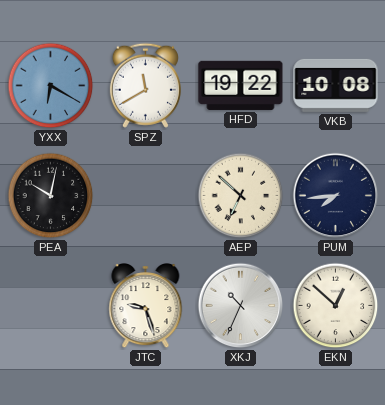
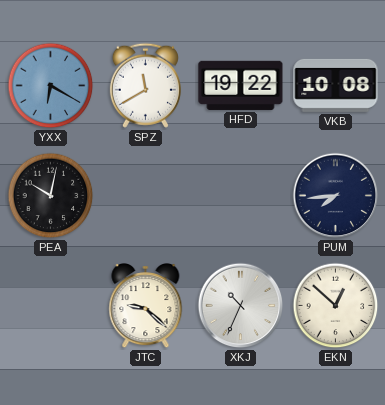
AEP: 6:52 -> none (241, 196)
JTC: 9:27 -> 9:22 (146, 307)
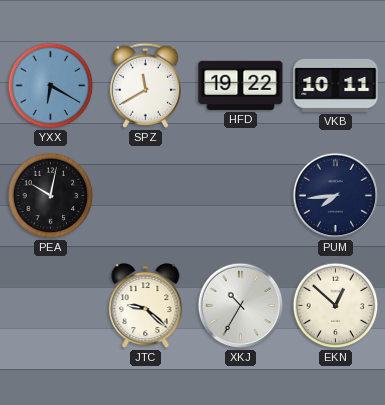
VKB: 10:08 -> 10:11 (336, 85)
XKJ: 10:34 -> 10:35 (241, 306)
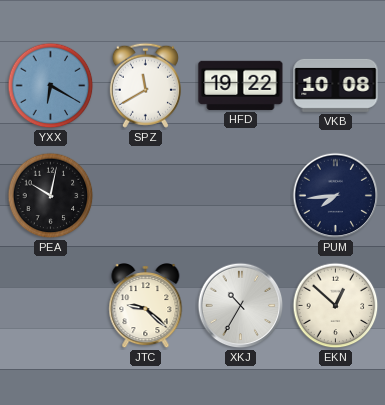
VKB: 10:11 -> 10:08 (336, 85)
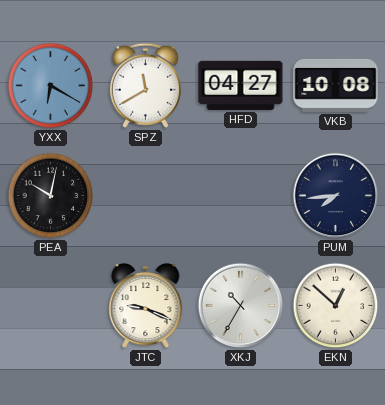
HFD: 19:22 -> 04:27 (241, 85)
JTC: 9:22 -> 9:19 (146, 307)
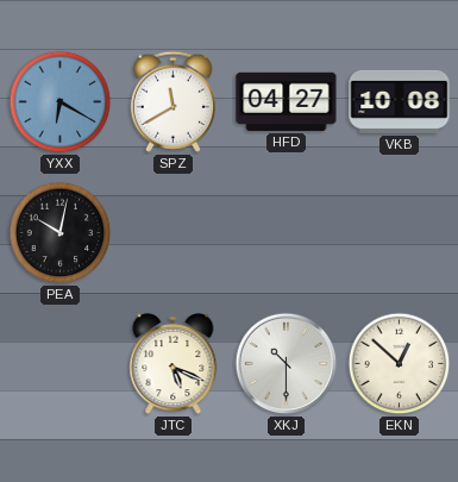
PUM: 7:44 -> none (336, 196)
JTC: 9:19 -> 5:19 (174, 365)
XKJ: 10:35 -> 10:30 (287, 364)
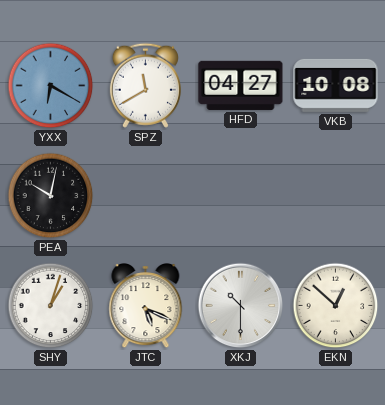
SHY: none -> 1:03 (51, 306)
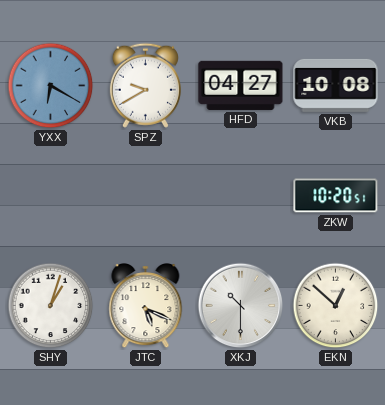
SPZ: 11:40 -> 9:40 (145, 85)
PEA: 10:02 -> none (51, 196)
ZKW: none -> 10:20 (336, 196)
